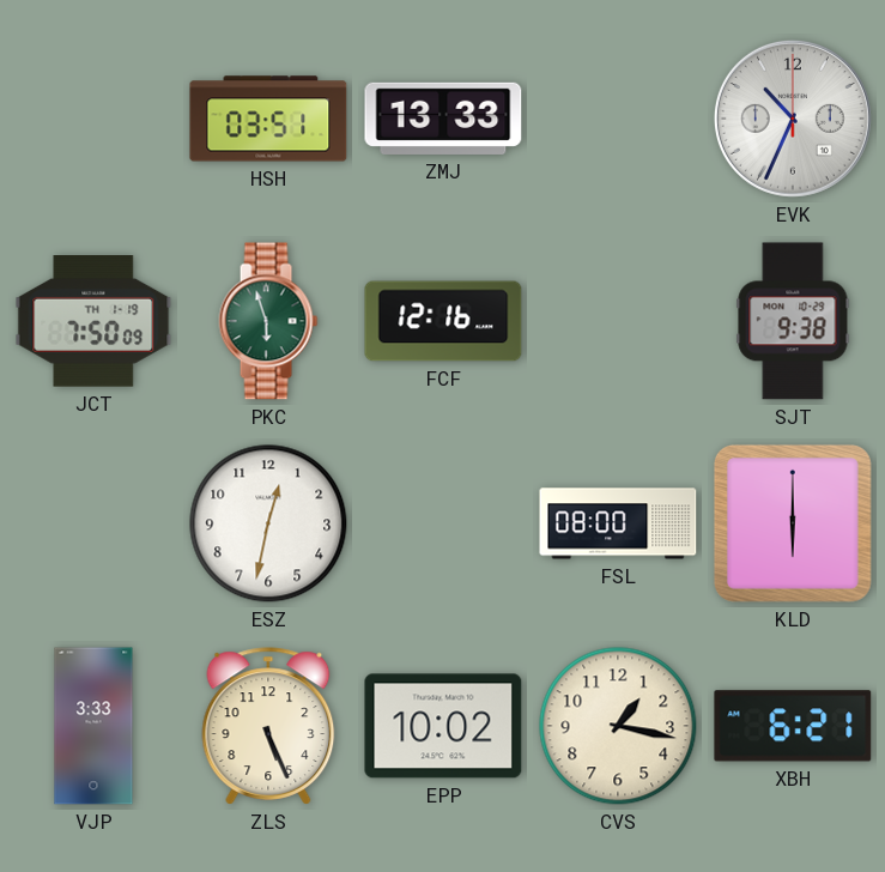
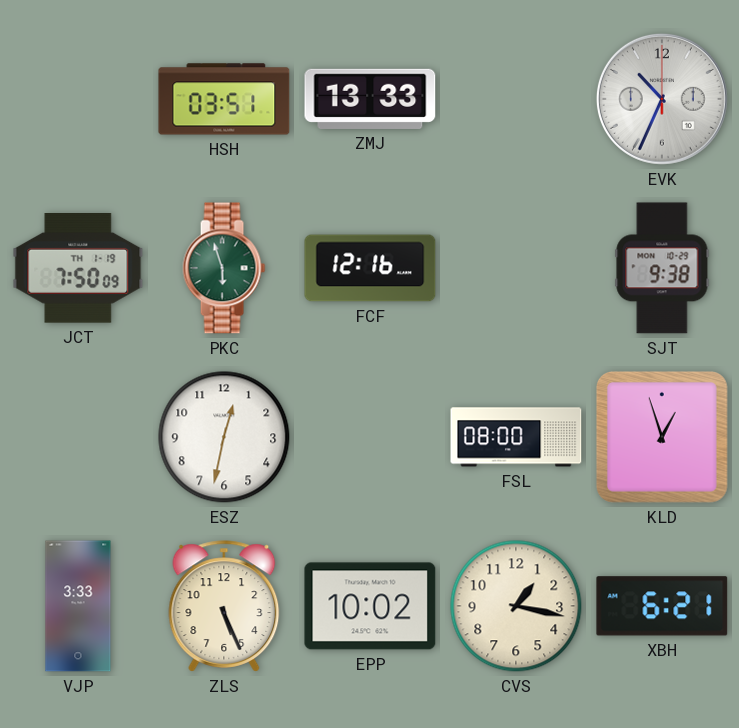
KLD: 6:00 -> 12:57 (662, 437)
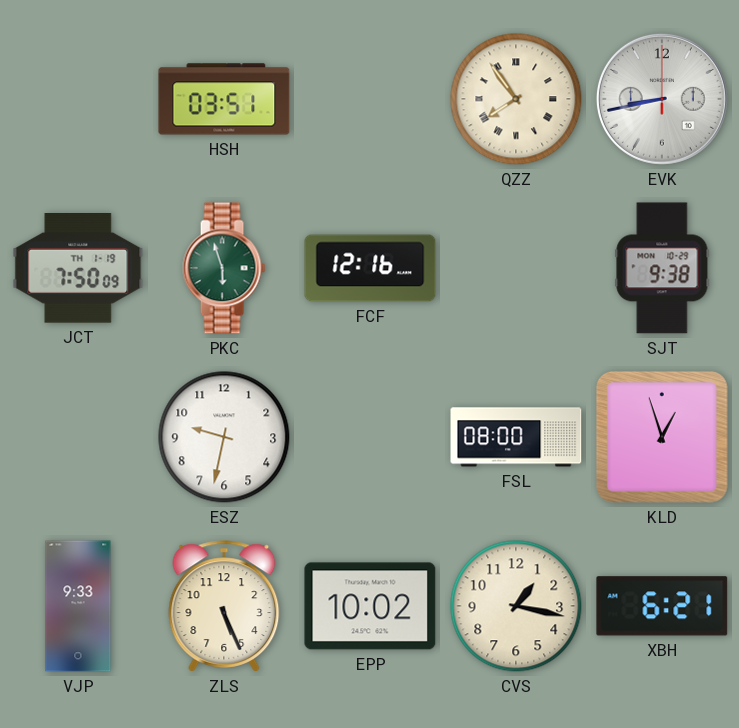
ZMJ: 13:33 -> none (370, 99)
QZZ: none -> 7:54 (516, 99)
EVK: 10:34 -> 8:43 (662, 99)
ESZ: 12:32 -> 9:32 (224, 437)
VJP: 3:33 -> 9:33 (78, 606)
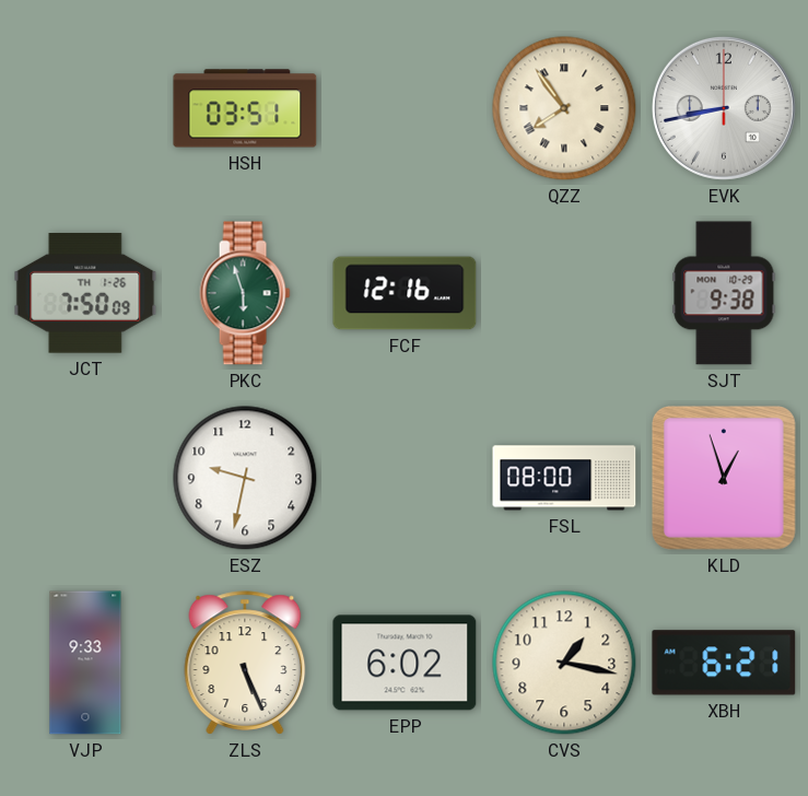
JCT date: TH 1-19 -> TH 1-26 (85, 294)
EPP: 10:02 -> 6:02 (405, 663)
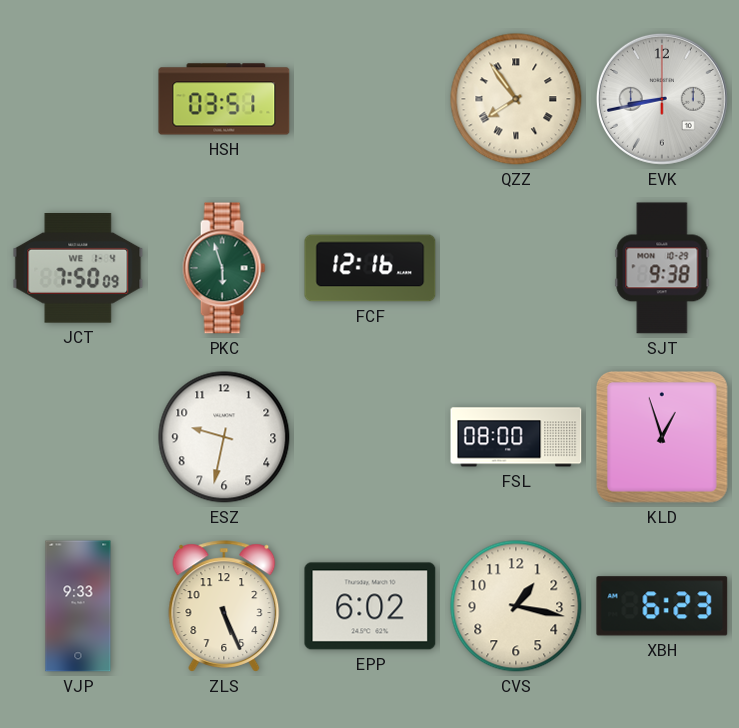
JCT date: TH 1-26 -> WE 1-4 (78, 269)
XBH: 6:21 -> 6:23 (662, 606)
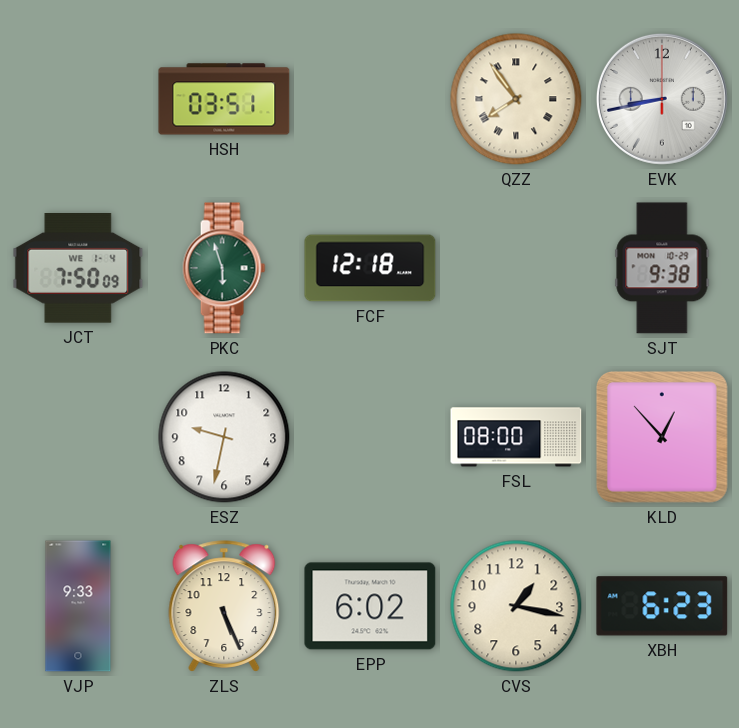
FCF: 12:16 -> 12:18 (370, 268)
KLD: 12:57 -> 12:53 (662, 437)
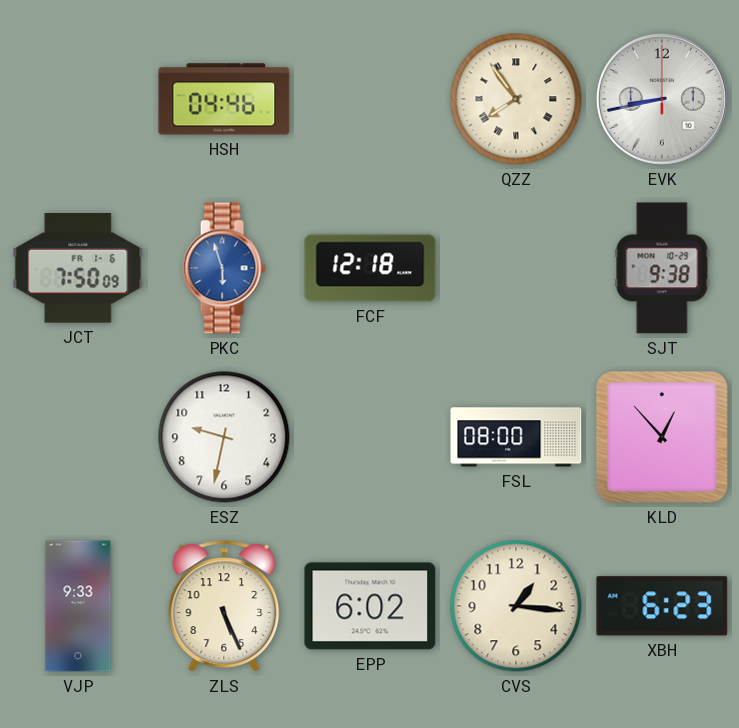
HSH: 03:51 -> 04:46 (224, 99)
JCT date: WE 1-4 -> FR 1-6 (78, 269)
PKC dial: green -> blue (224, 268)
CVS: 1:17 -> 1:16 (516, 606)
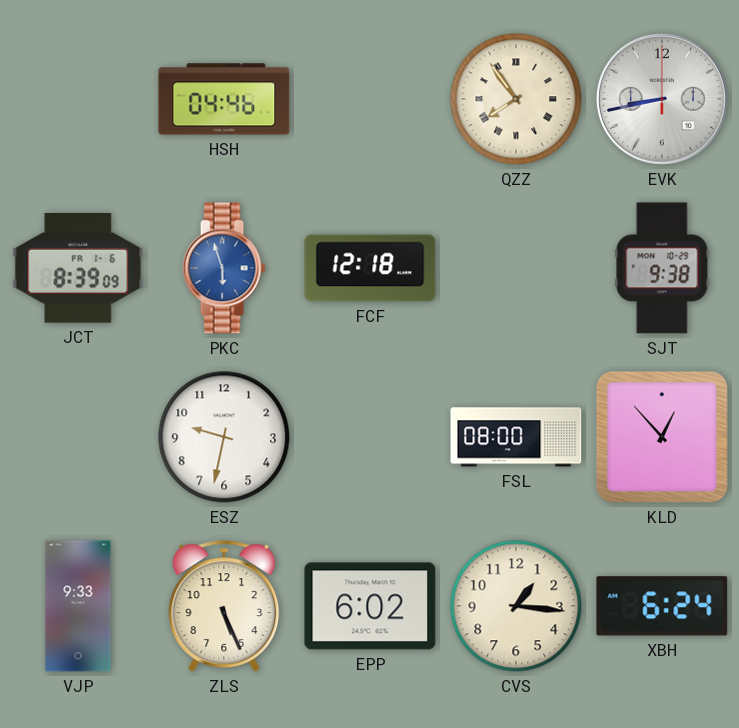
JCT: 7:50 -> 8:39 (78, 269)
XBH: 6:23 -> 6:24 (662, 606)
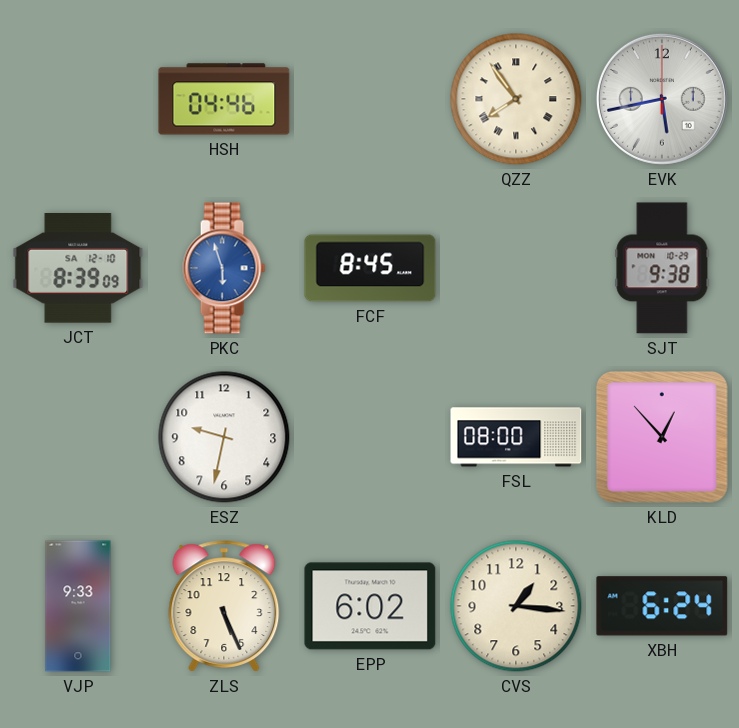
EVK: 8:43 -> 5:43 (662, 99)
JCT date: FR 1-6 -> SA 12-10 (78, 269)
FCF: 12:18 -> 8:45 (370, 268)
